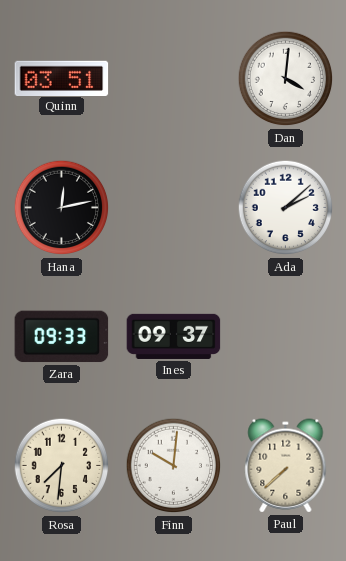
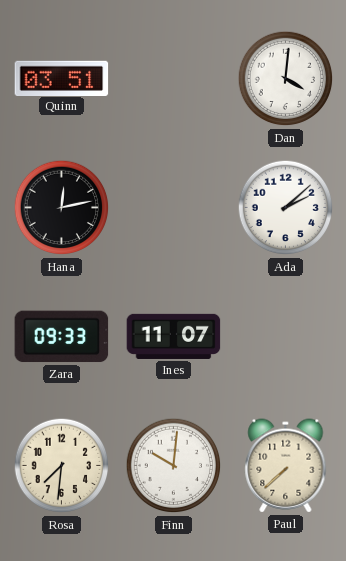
Ines: 09:37 -> 11:07 (174, 336)
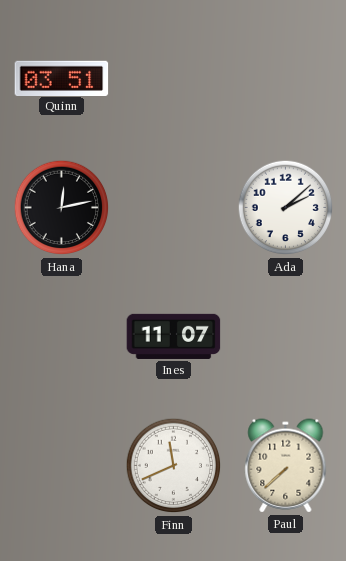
Dan: 4:01 -> none (286, 79)
Zara: 09:33 -> none (62, 337)
Rosa: 7:31 -> none (62, 466)
Finn: 10:01 -> 11:41 (174, 466)
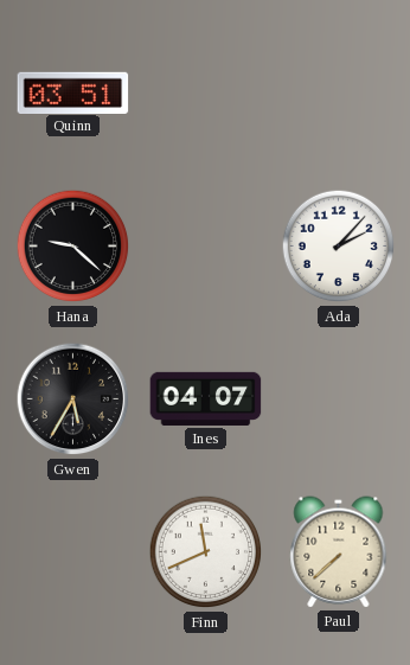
Hana: 12:13 -> 9:22 (73, 247)
Ada: 2:08 -> 2:07 (339, 247)
Gwen: none -> 5:35 (73, 399)
Ines: 11:07 -> 04:07 (206, 398)
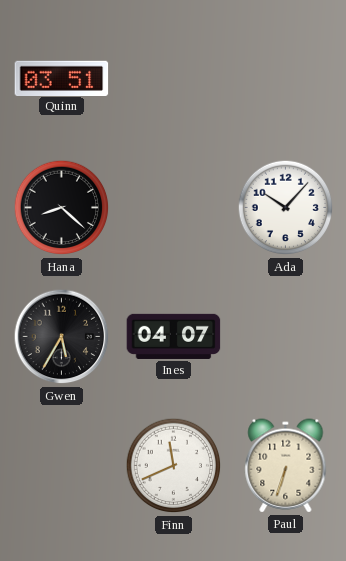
Hana: 9:22 -> 8:22 (62, 208)
Ada: 2:07 -> 10:07 (286, 208)
Paul: 7:38 -> 6:33 (286, 466)
